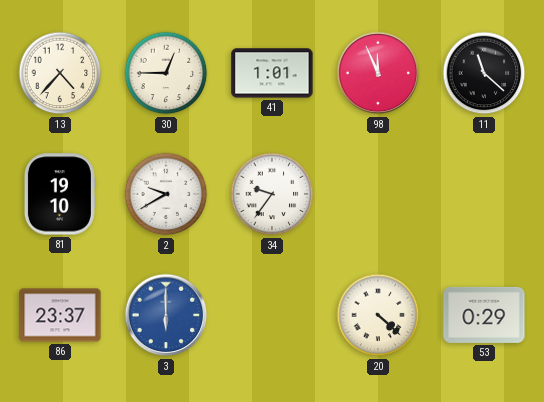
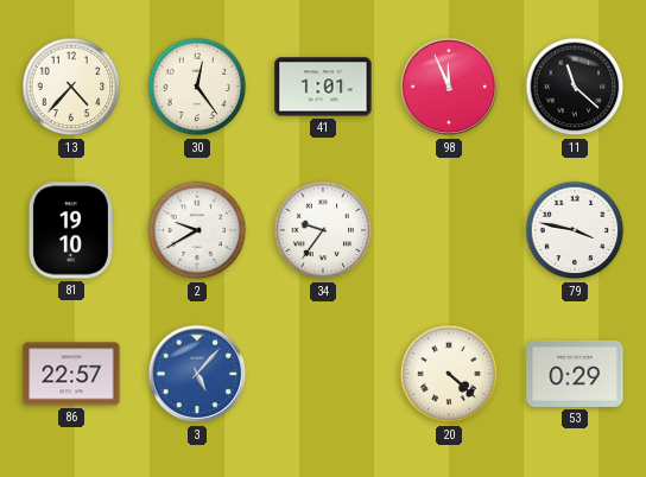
30: 12:45 -> 12:24 (197, 87)
79: none -> 3:47 (575, 230)
86: 23:37 -> 22:57 (71, 374)
3: 6:00 -> 5:07 (197, 374)
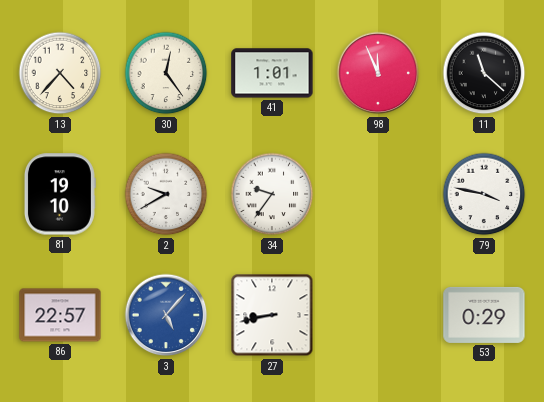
27: none -> 8:43 (272, 315)
20: 4:22 -> none (449, 374)
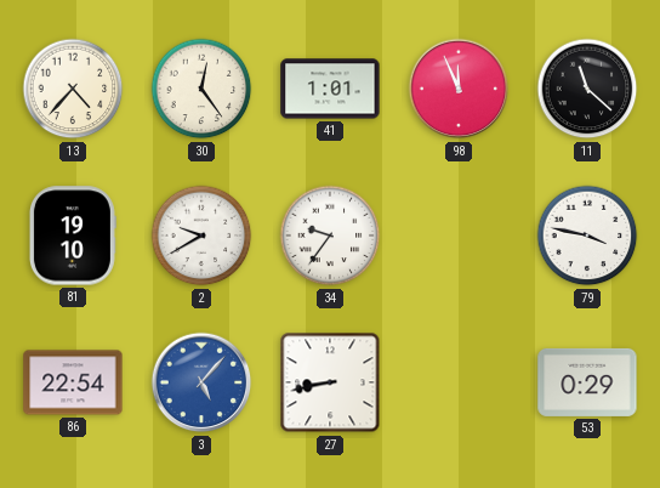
86: 22:57 -> 22:54 (73, 382)
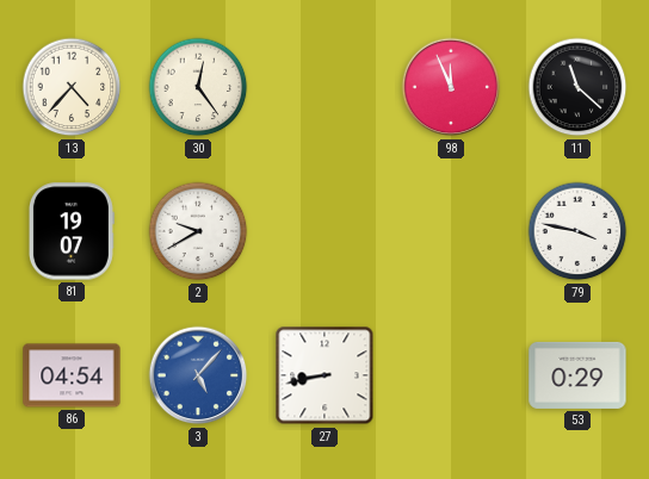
41: 1:01 -> none (330, 89)
81: 19:10 -> 19:07 (70, 231)
34: 9:36 -> none (330, 236)
86: 22:54 -> 04:54 (72, 375)
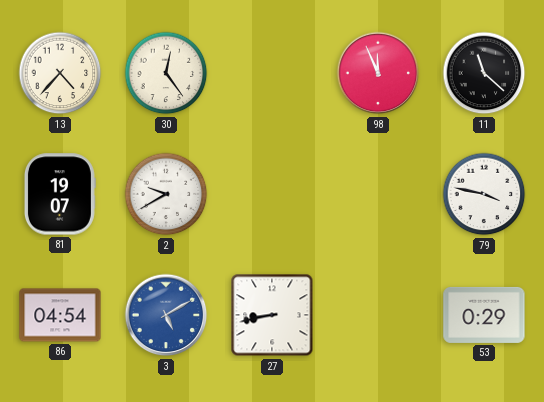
3: 5:07 -> 5:10 (166, 315)
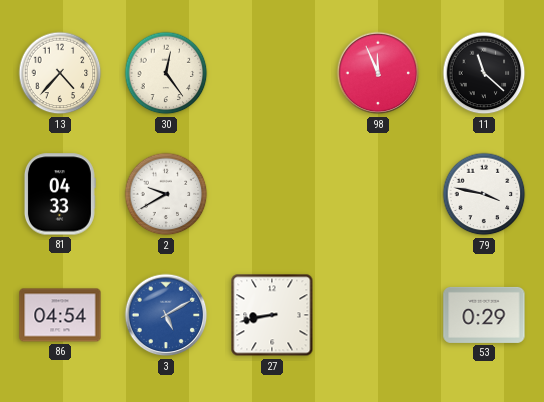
81: 19:07 -> 04:33 (59, 194)
